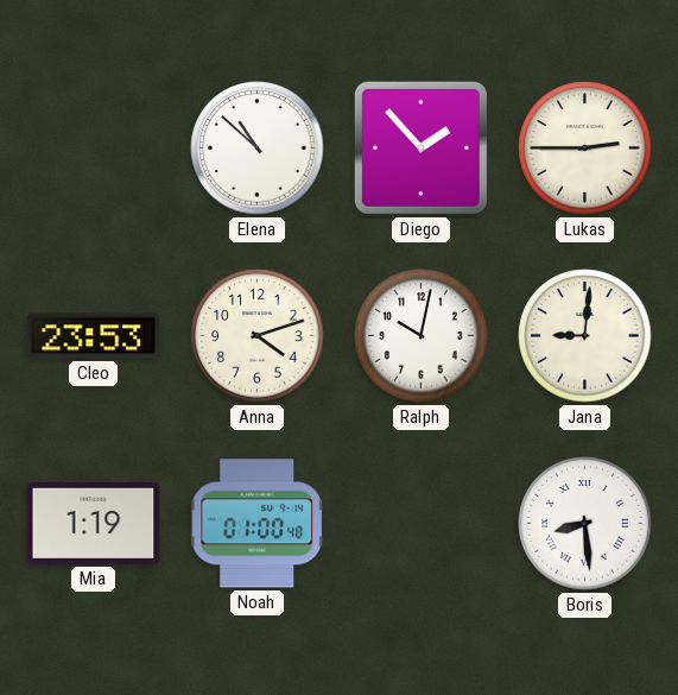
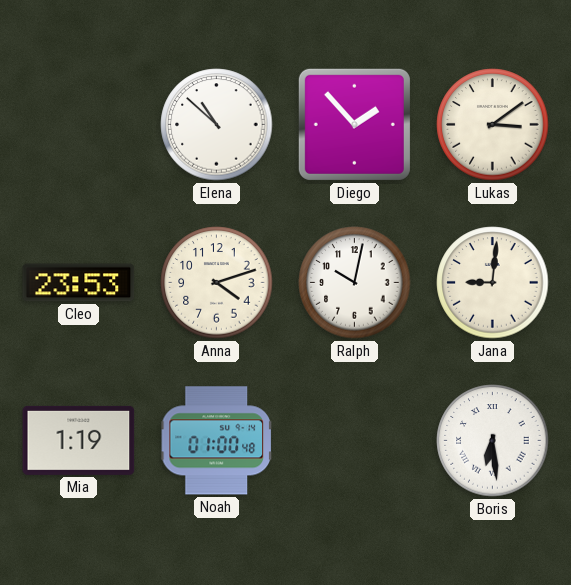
Lukas: 2:45 -> 3:09 (493, 125)
Boris: 8:29 -> 6:29 (493, 441)
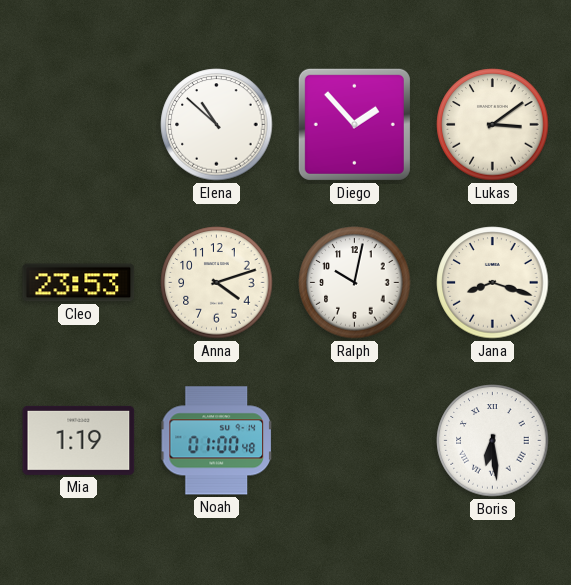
Jana: 9:01 -> 8:18 (493, 283)
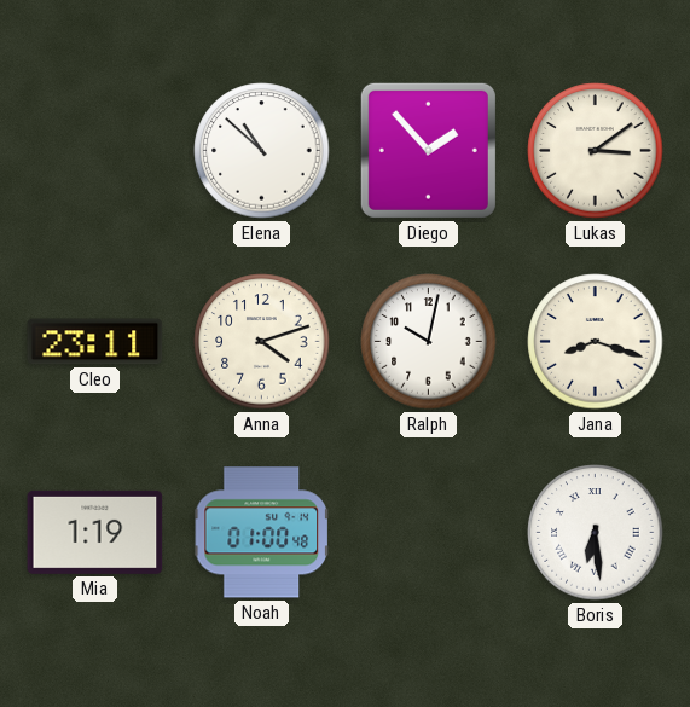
Cleo: 23:53 -> 23:11 (95, 342)
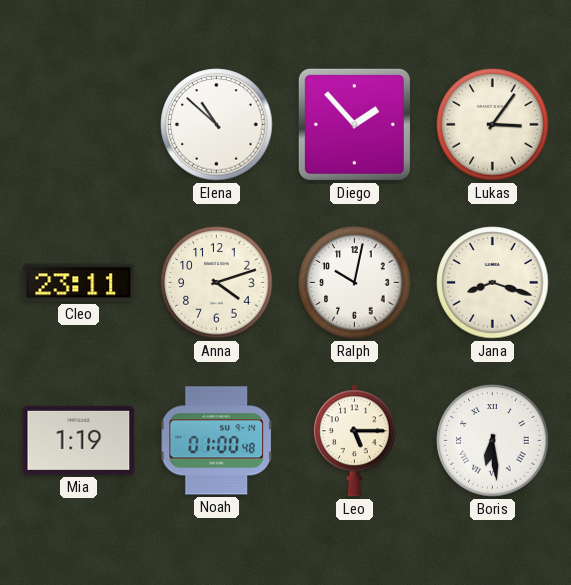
Lukas: 3:09 -> 3:06 (493, 125)
Leo: none -> 5:15 (354, 441)
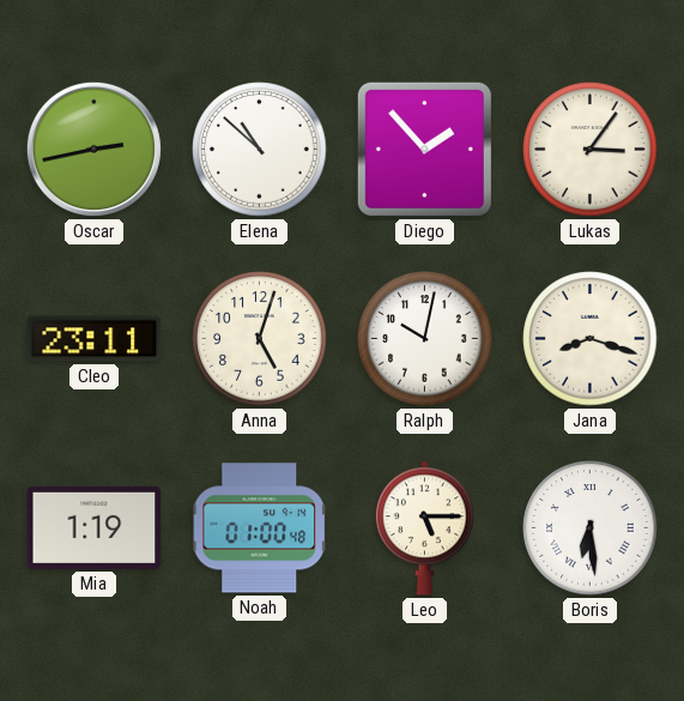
Oscar: none -> 2:43 (93, 149)
Anna: 4:12 -> 5:03 (260, 339)
